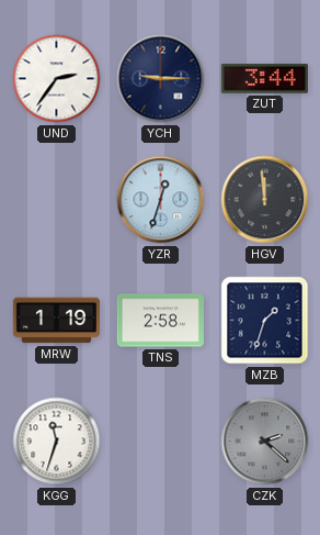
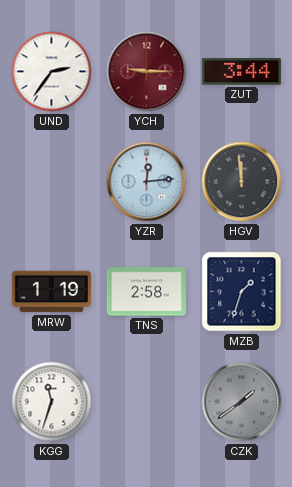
YCH dial: navy -> burgundy (147, 72)
YZR: 12:33 -> 12:14 (147, 182)
CZK: 2:22 -> 1:39 (242, 402)
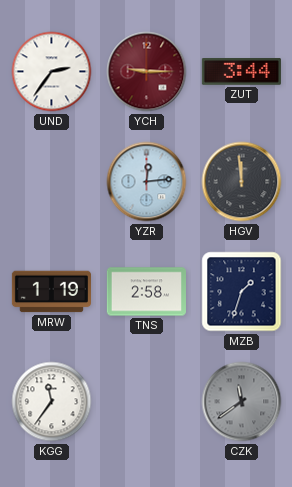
KGG: 11:33 -> 11:36 (52, 402)
CZK: 1:39 -> 11:39 (242, 402)
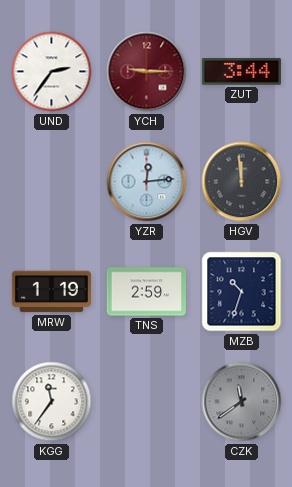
TNS: 2:58 -> 2:59 (146, 292)
MZB: 1:33 -> 10:33 (242, 292)
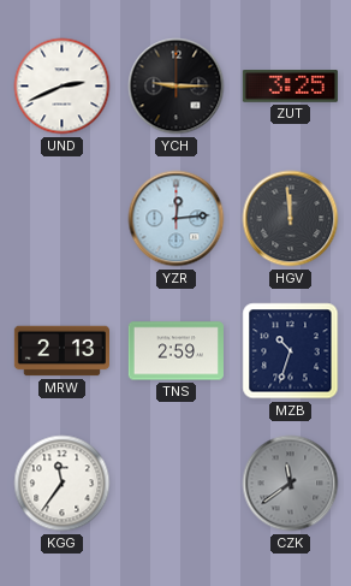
UND: 2:36 -> 2:41 (63, 87)
YCH dial: burgundy -> black (177, 87)
ZUT: 3:44 -> 3:25 (290, 87)
MRW: 1:19 -> 2:13 (61, 351)
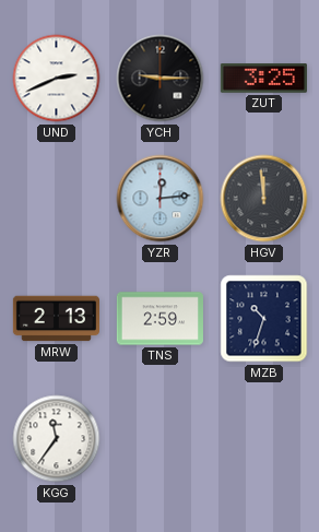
CZK: 11:39 -> none (291, 484)
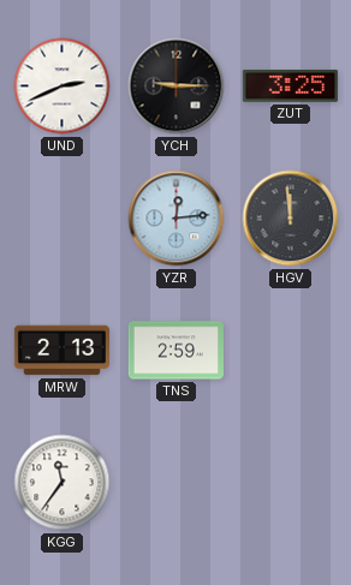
MZB: 10:33 -> none (264, 319)
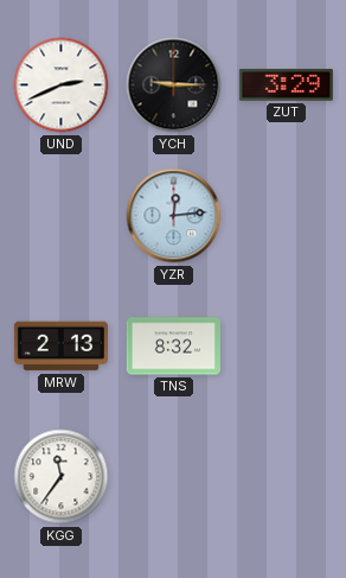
ZUT: 3:25 -> 3:29 (286, 85)
HGV: 11:59 -> none (291, 219)
TNS: 2:59 -> 8:32 (173, 347)
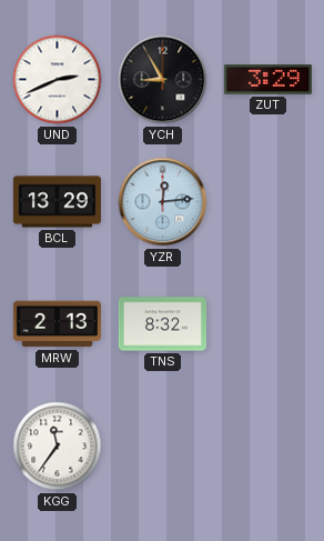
YCH: 9:15 -> 8:55 (163, 80)
BCL: none -> 13:29 (57, 202)
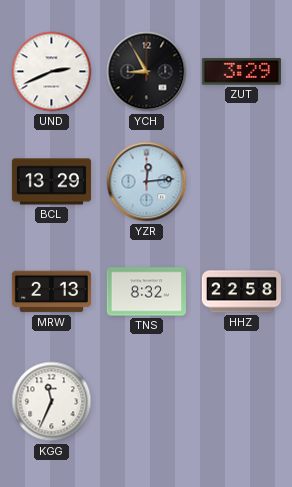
HHZ: none -> 22:58 (241, 292)
KGG: 11:36 -> 11:34 (52, 402)
